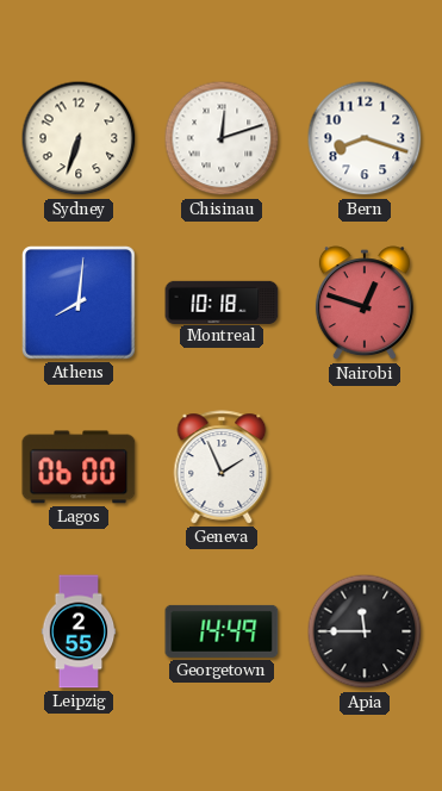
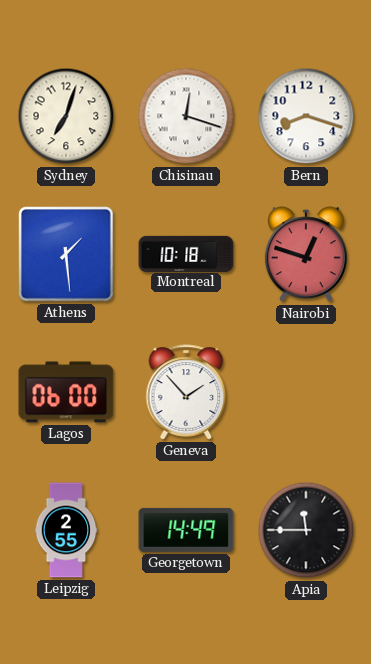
Sydney: 6:33 -> 7:03 (66, 116)
Chisinau: 12:12 -> 12:18 (186, 116)
Athens: 8:01 -> 1:29 (66, 254)
Geneva: 1:56 -> 1:53 (186, 392)
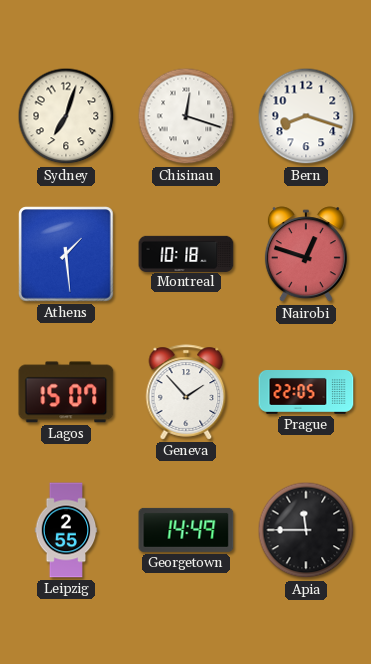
Lagos: 06:00 -> 15:07 (66, 392)
Prague: none -> 22:05 (306, 393)
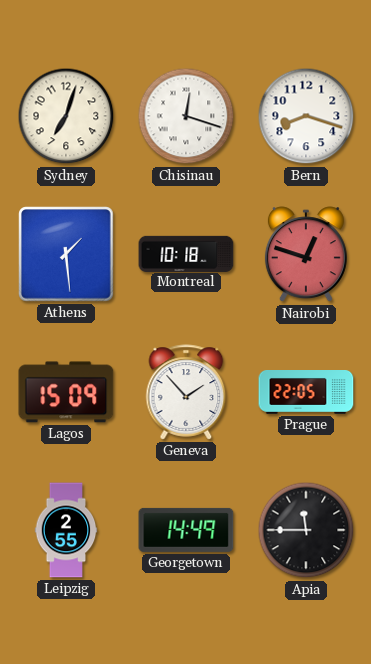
Lagos: 15:07 -> 15:09 (66, 392)
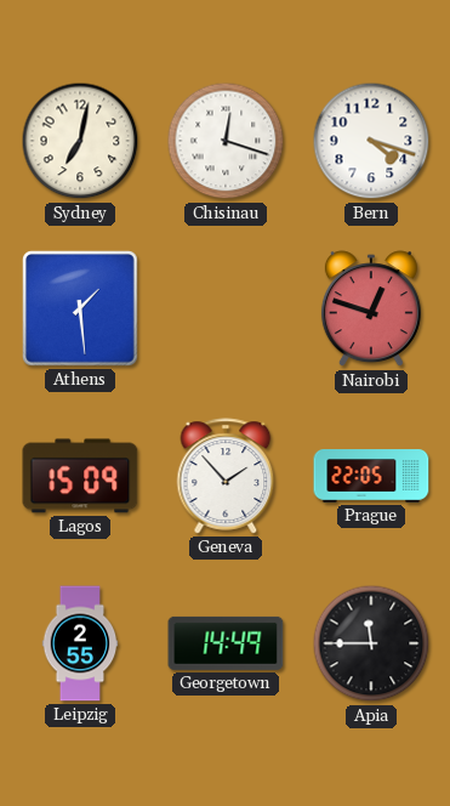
Sydney: 7:03 -> 7:02 (80, 141)
Bern: 8:18 -> 4:18 (371, 141)
Montreal: 10:18 -> none (186, 253)
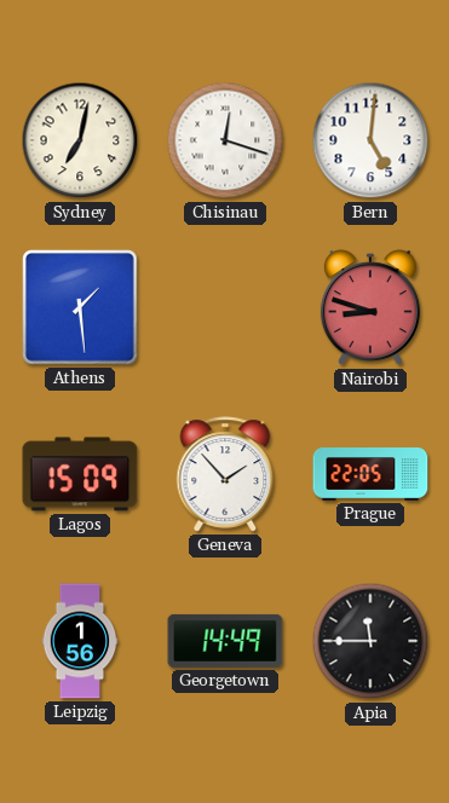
Bern: 4:18 -> 5:01 (370, 140)
Nairobi: 12:48 -> 8:48 (370, 308)
Leipzig: 2:55 -> 1:56 (80, 641)
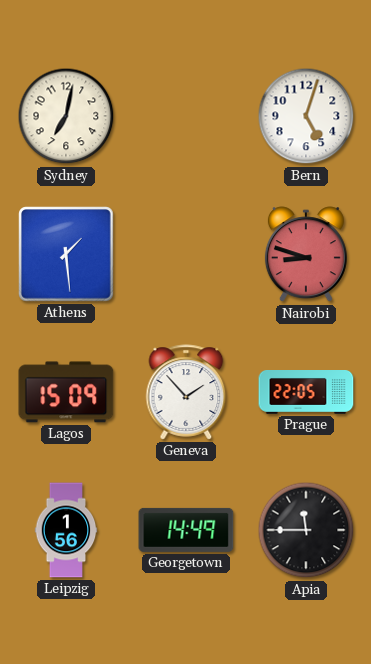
Chisinau: 12:18 -> none (225, 140)
Bern: 5:01 -> 5:03 (306, 116)
